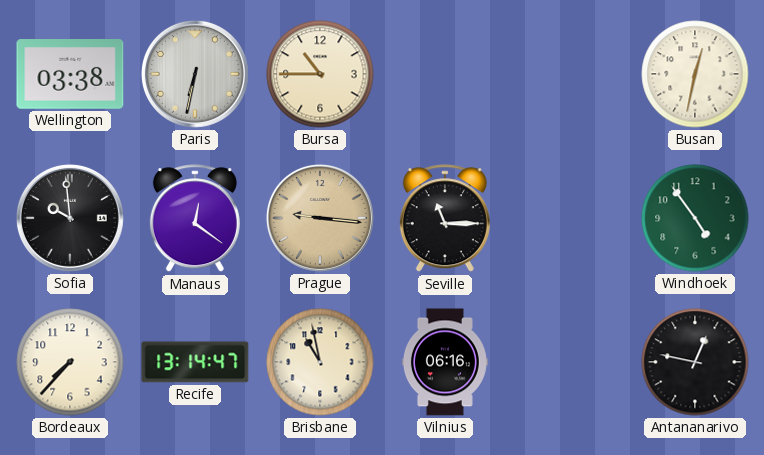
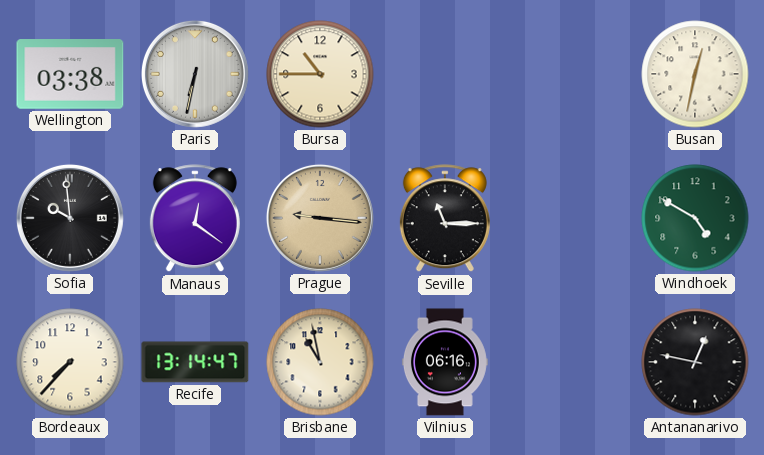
Windhoek: 4:54 -> 4:50 (695, 218)
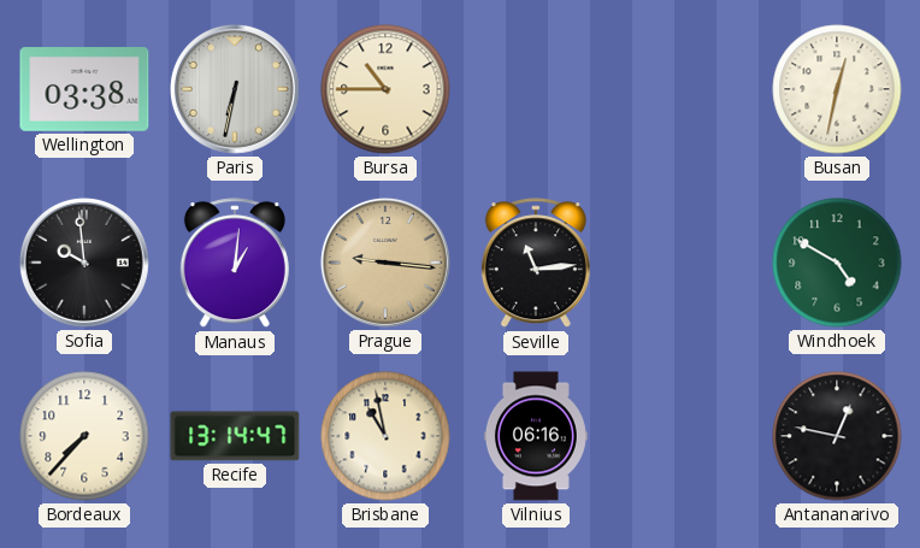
Manaus: 12:21 -> 1:01 (235, 264)
Seville: 11:15 -> 11:14 (536, 264)
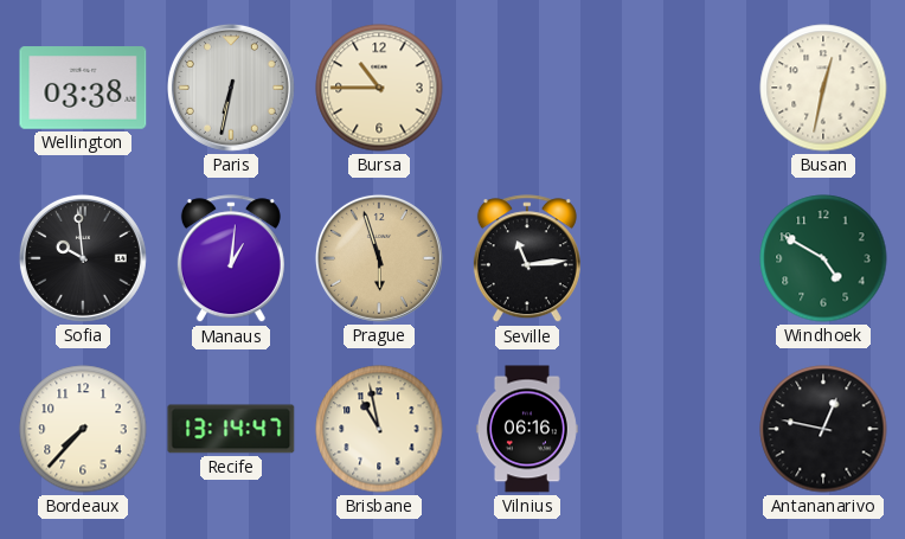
Prague: 9:16 -> 5:57 (379, 258)
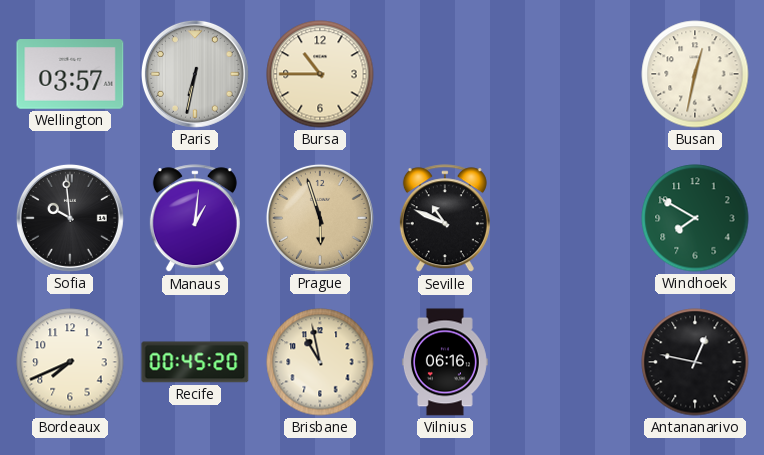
Wellington: 03:38 -> 03:57 (70, 74)
Seville: 11:14 -> 10:49 (445, 219)
Windhoek: 4:50 -> 7:50 (695, 218)
Bordeaux: 7:37 -> 7:41 (70, 362)
Recife: 13:14 -> 00:45 (195, 362)
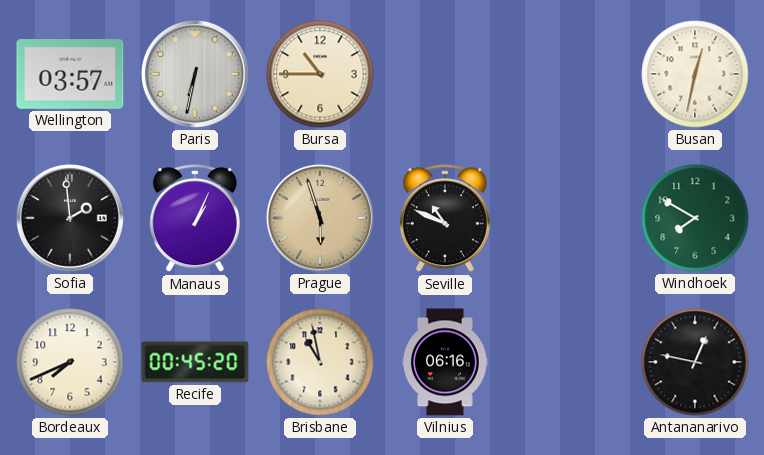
Sofia: 9:59 -> 1:59 (70, 218)
Manaus: 1:01 -> 1:04 (195, 219)
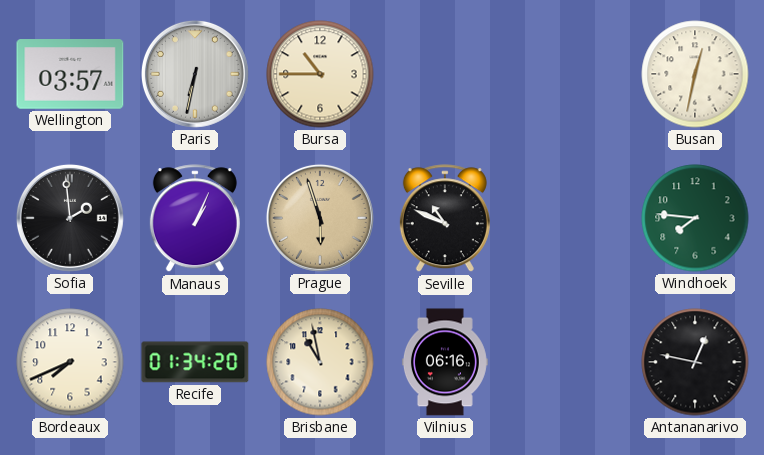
Windhoek: 7:50 -> 7:46 (695, 218)
Recife: 00:45 -> 01:34 (195, 362)
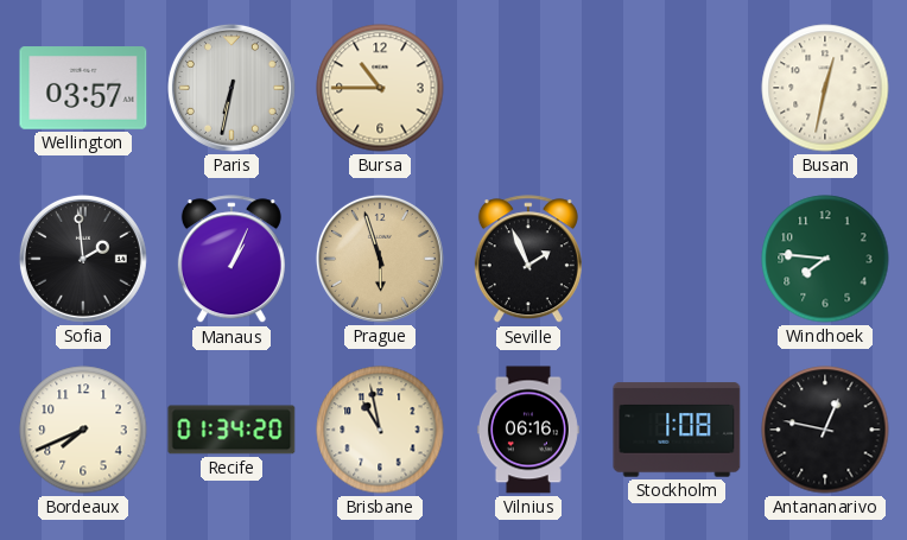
Seville: 10:49 -> 1:56 (528, 260)
Stockholm: none -> 1:08 (677, 430)
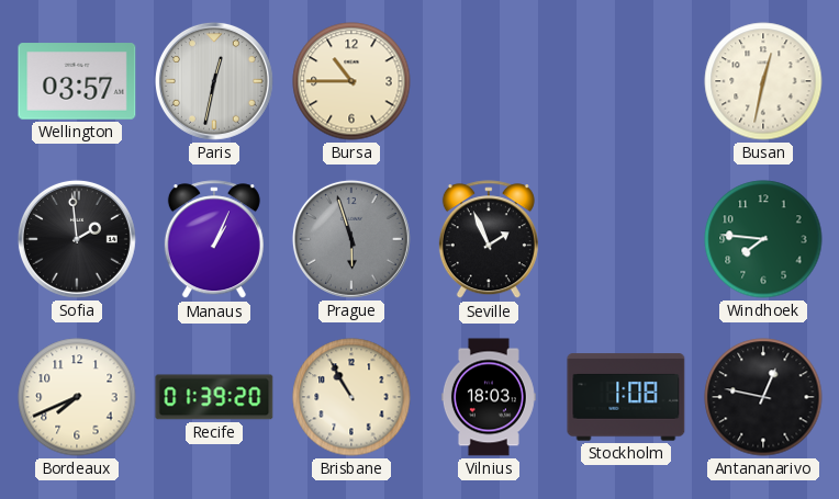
Paris: 6:32 -> 12:32 (214, 81)
Prague dial: champagne -> grey (351, 239)
Recife: 01:34 -> 01:39 (214, 397)
Brisbane: 10:58 -> 10:55 (351, 397)
Vilnius: 06:16 -> 18:03 (489, 397)
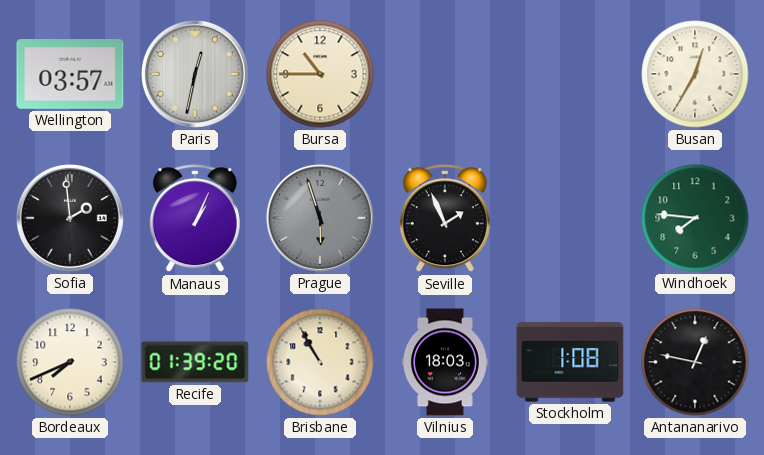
Busan: 12:32 -> 12:35 (695, 74)
